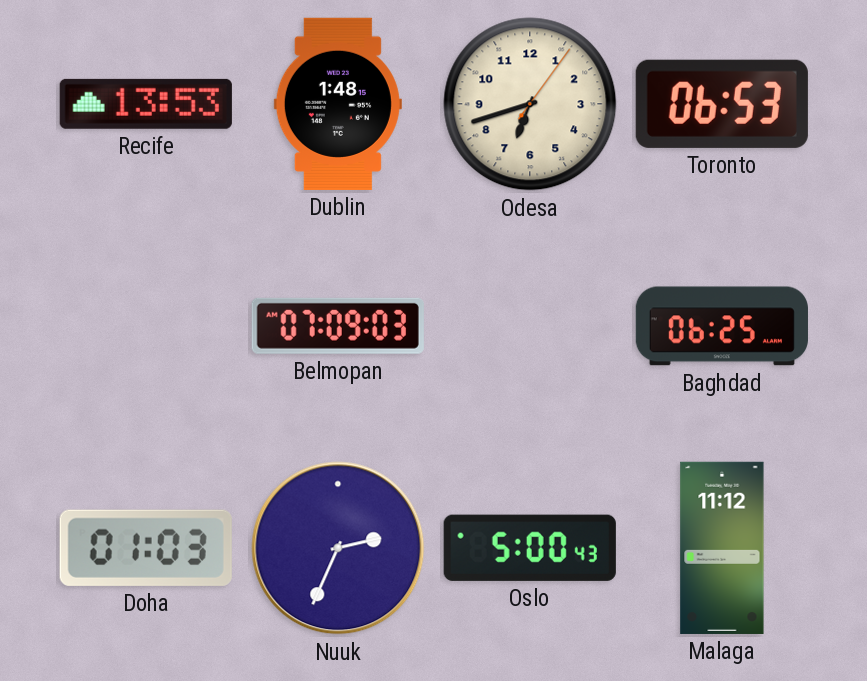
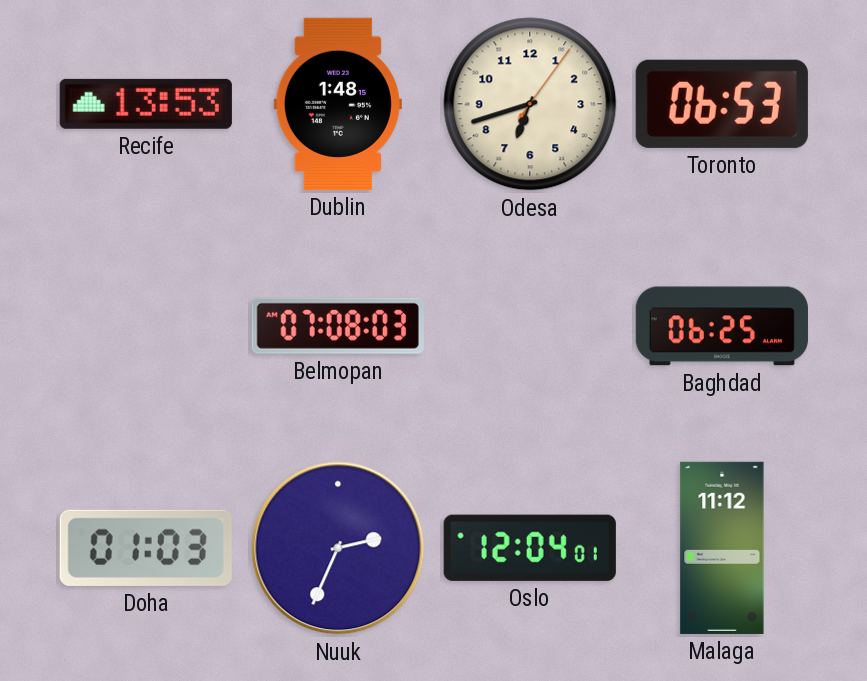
Belmopan: 07:09 -> 07:08 (338, 326)
Oslo: 5:00 -> 12:04 (530, 548)
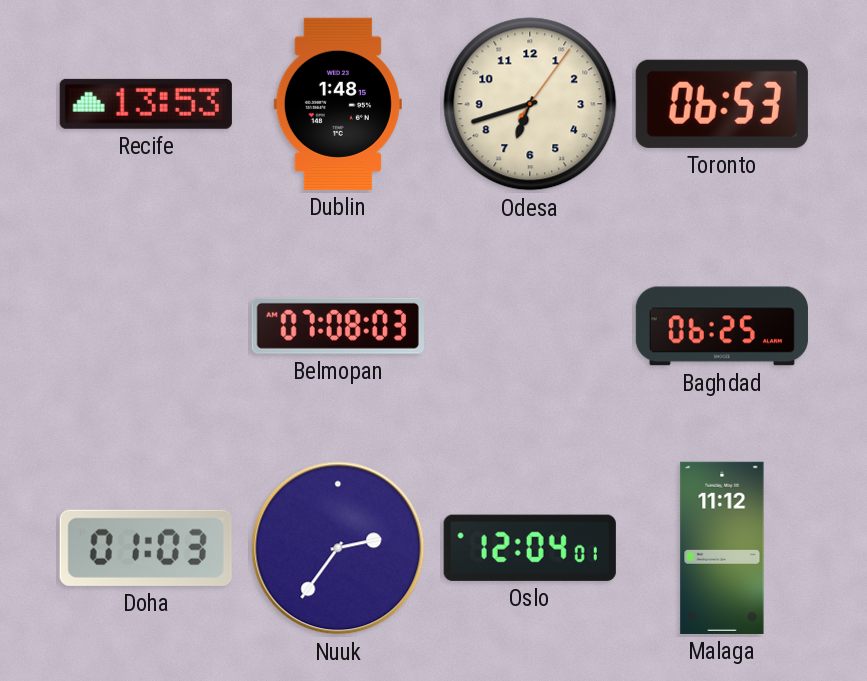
Nuuk: 2:34 -> 2:36 (338, 548)
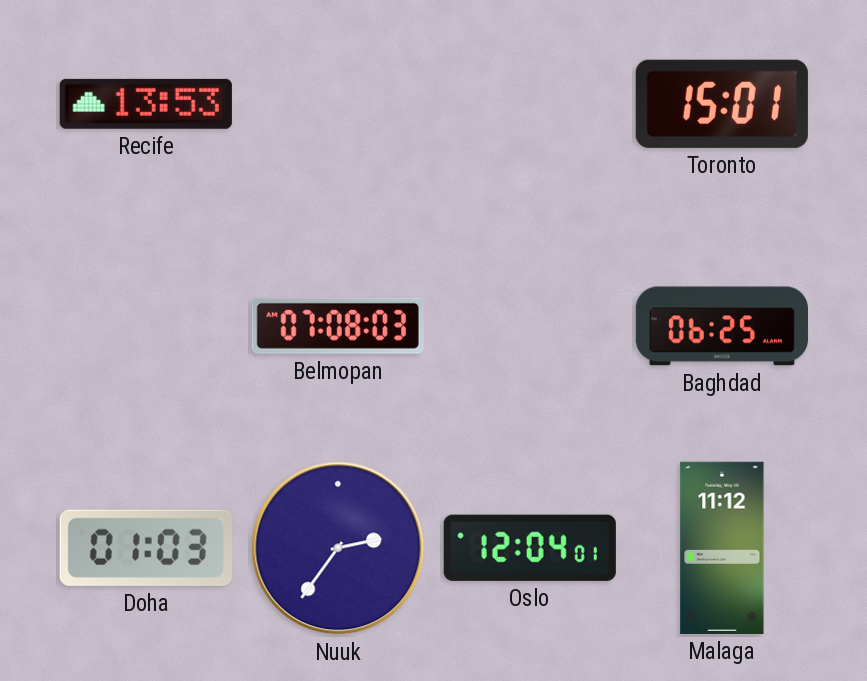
Dublin: 1:48 -> none (338, 104)
Odesa: 6:42 -> none (530, 104)
Toronto: 06:53 -> 15:01 (722, 104)
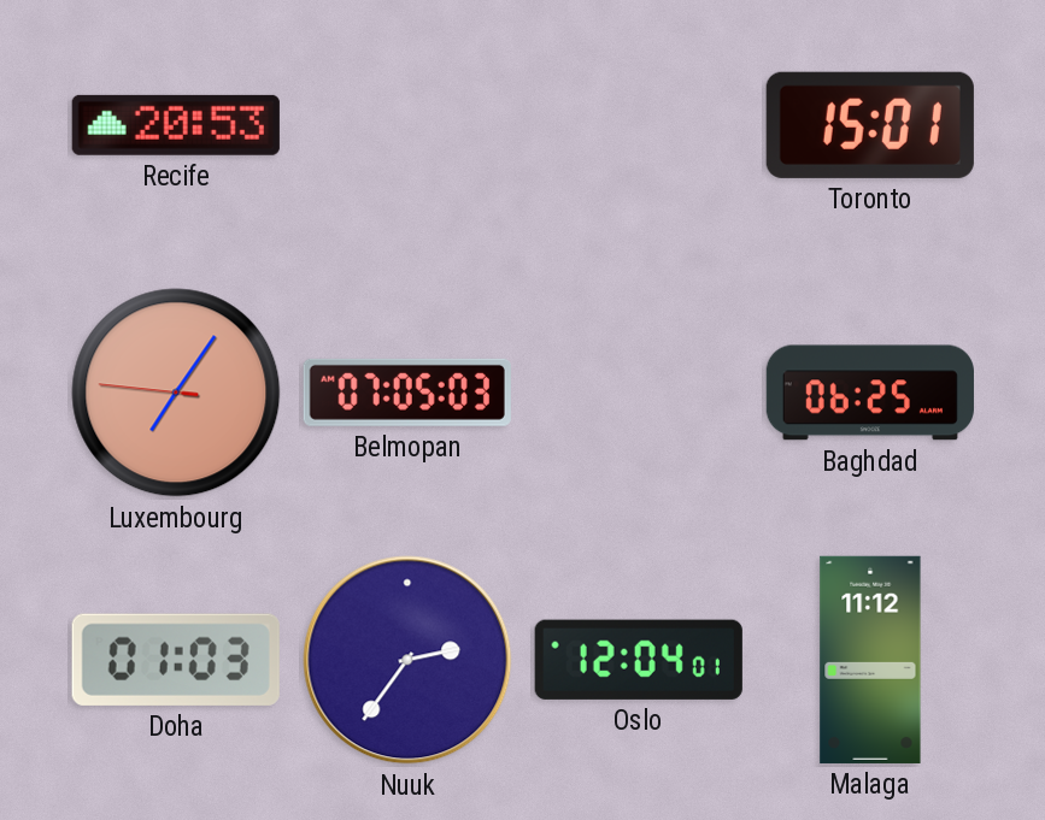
Recife: 13:53 -> 20:53 (176, 125)
Luxembourg: none -> 7:05 (176, 393)
Belmopan: 07:08 -> 07:05 (407, 393)
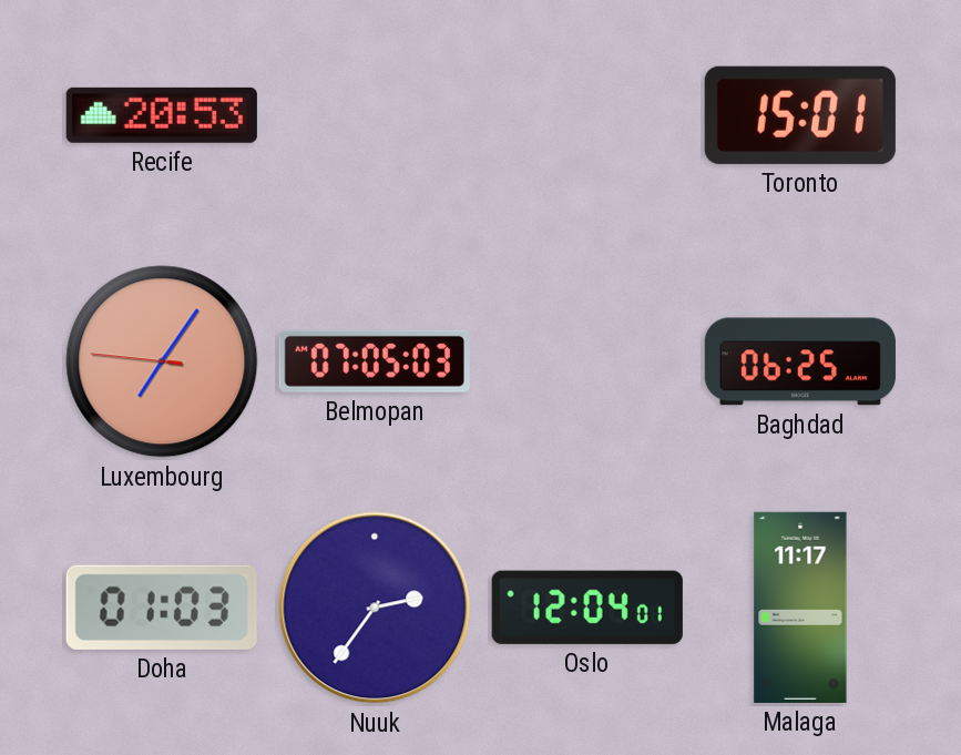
Malaga: 11:12 -> 11:17 (800, 608)
